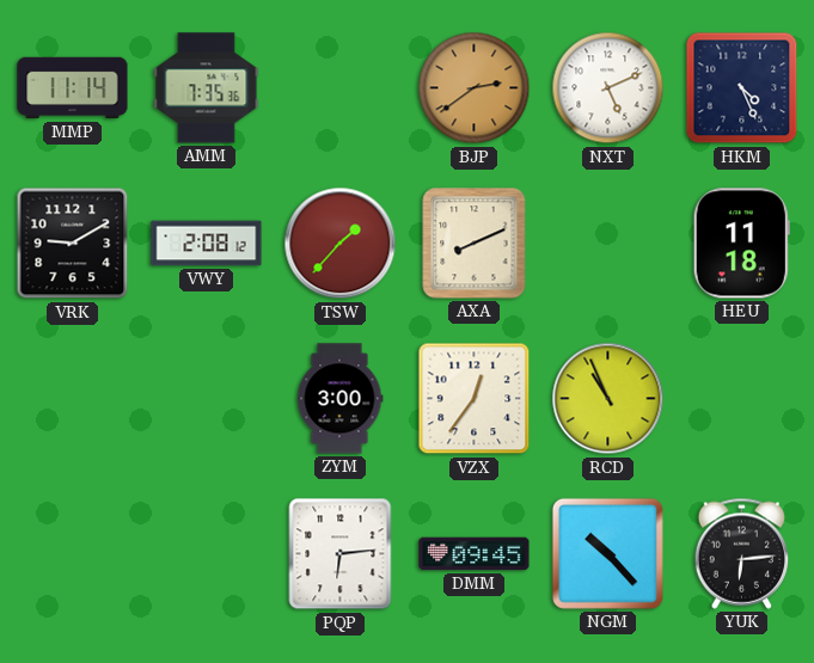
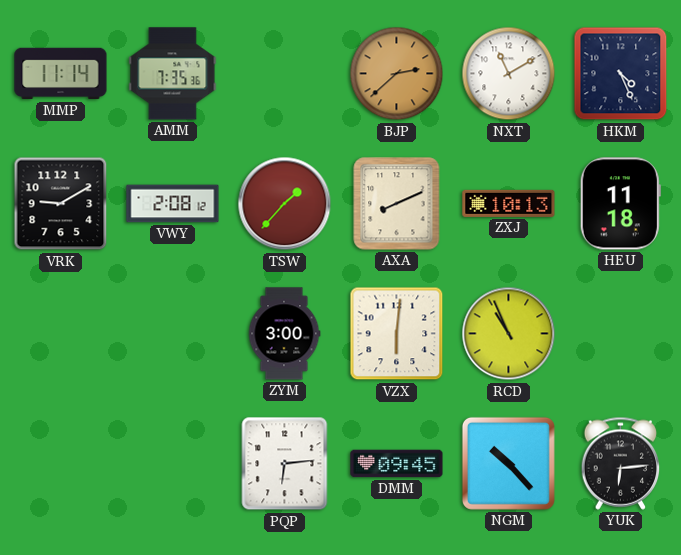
BJP: 2:39 -> 2:38 (397, 74)
NXT: 5:11 -> 11:10 (509, 74)
ZXJ: none -> 10:13 (509, 203)
VZX: 12:36 -> 6:01 (397, 334)
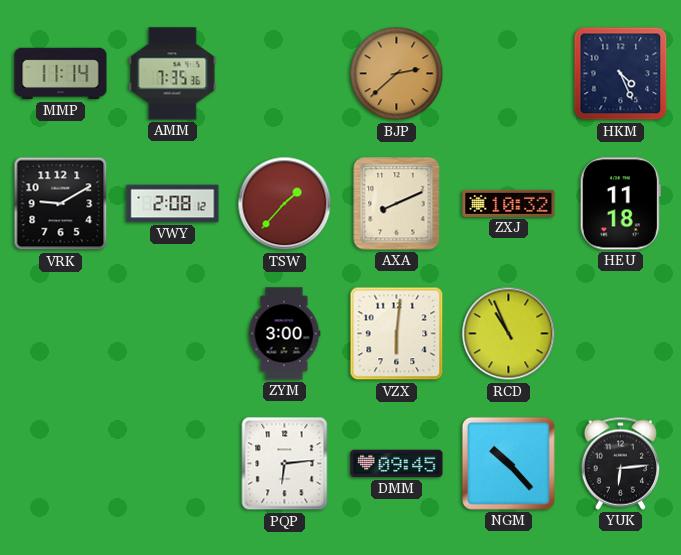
NXT: 11:10 -> none (509, 74)
ZXJ: 10:13 -> 10:32 (509, 203)
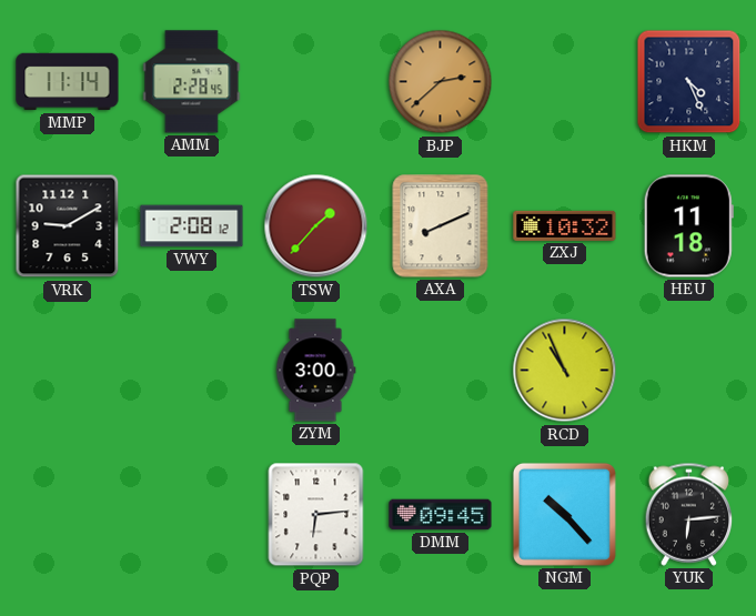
AMM: 7:35 -> 2:28 (192, 82)
VZX: 6:01 -> none (397, 334)
